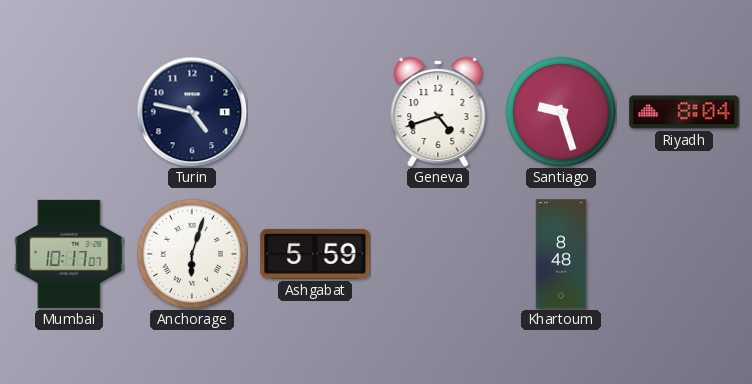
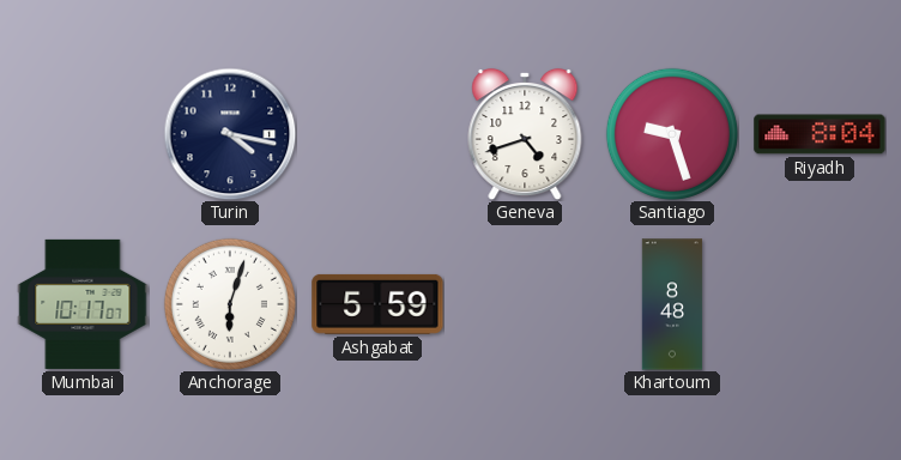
Turin: 4:47 -> 4:17 (230, 134)
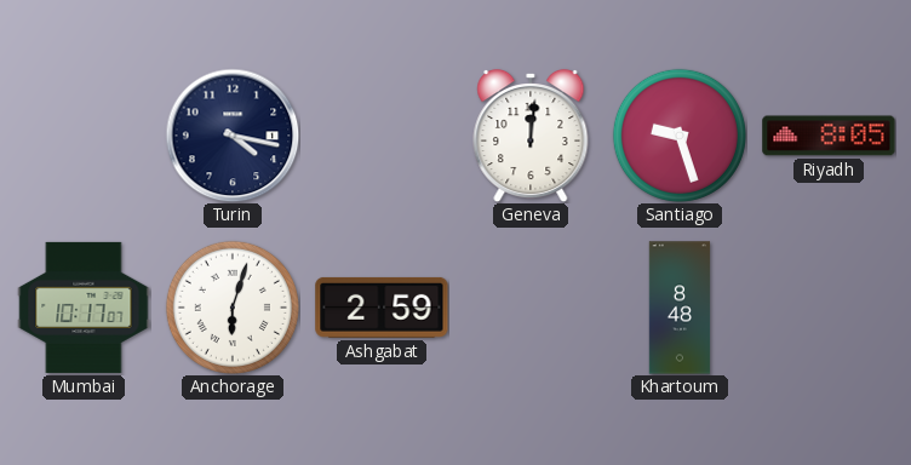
Geneva: 4:42 -> 12:01 (531, 136)
Riyadh: 8:04 -> 8:05 (829, 136)
Ashgabat: 5:59 -> 2:59 (382, 308)
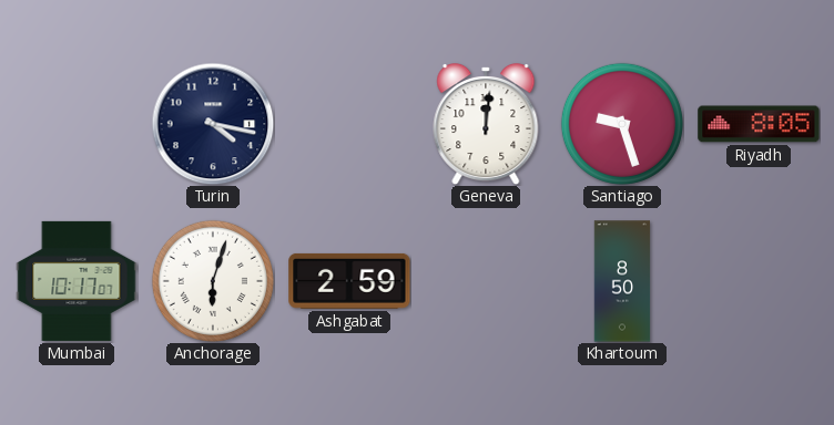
Khartoum: 8:48 -> 8:50 (622, 281)
